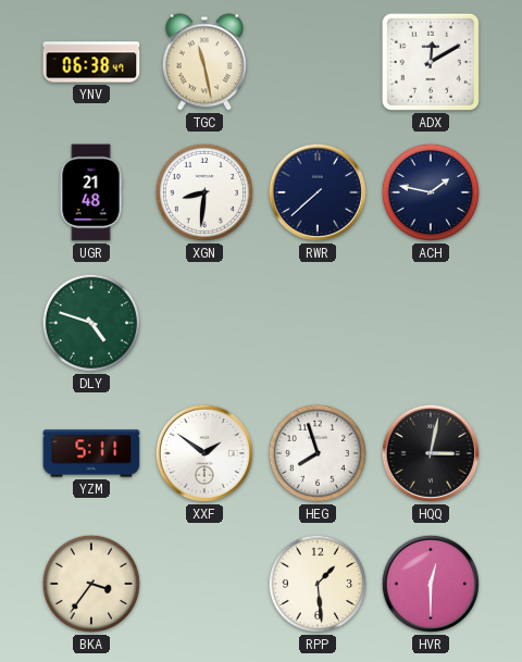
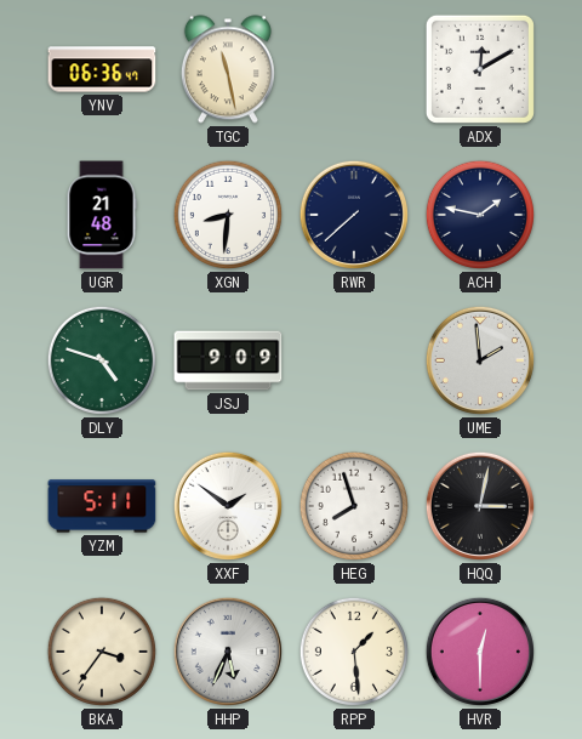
YNV: 06:38 -> 06:36 (102, 69)
JSJ: none -> 9:09 (228, 360)
UME: none -> 1:59 (480, 360)
HHP: none -> 5:34 (228, 652)
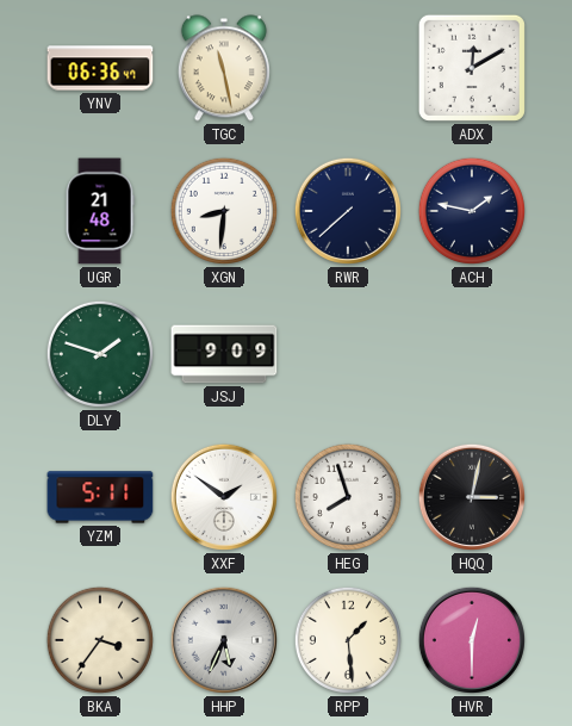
DLY: 4:48 -> 1:48 (100, 354)
UME: 1:59 -> none (480, 360)
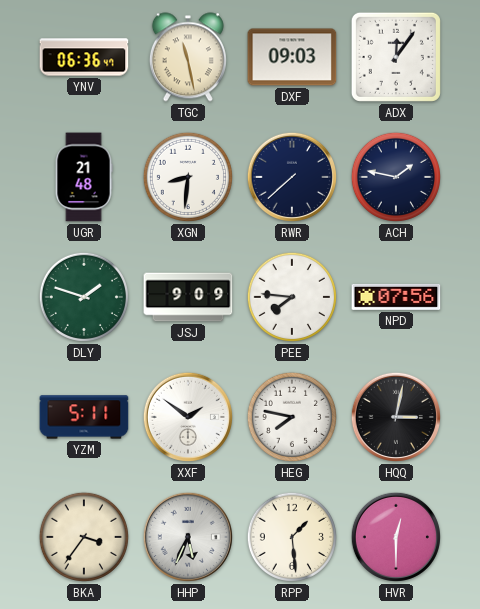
DXF: none -> 09:03 (292, 57)
ADX: 12:10 -> 12:06 (396, 57)
PEE: none -> 7:46 (292, 297)
NPD: none -> 07:56 (396, 297)
HEG: 7:57 -> 7:47 (292, 417)
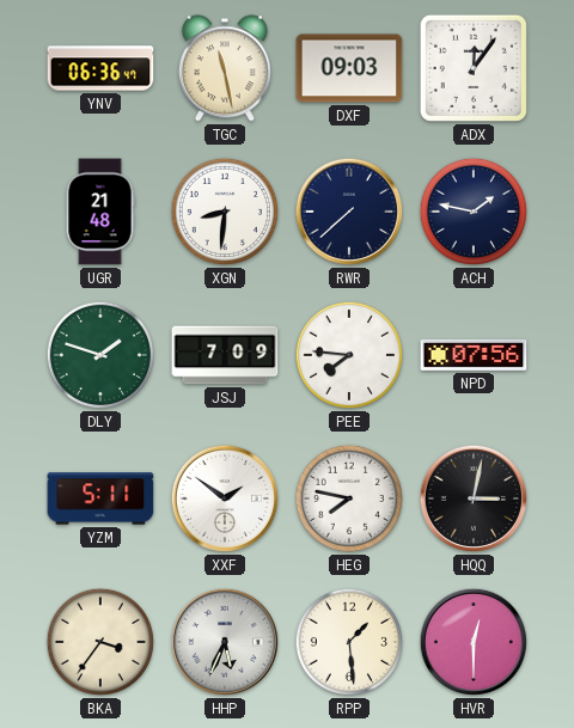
JSJ: 9:09 -> 7:09 (225, 355)
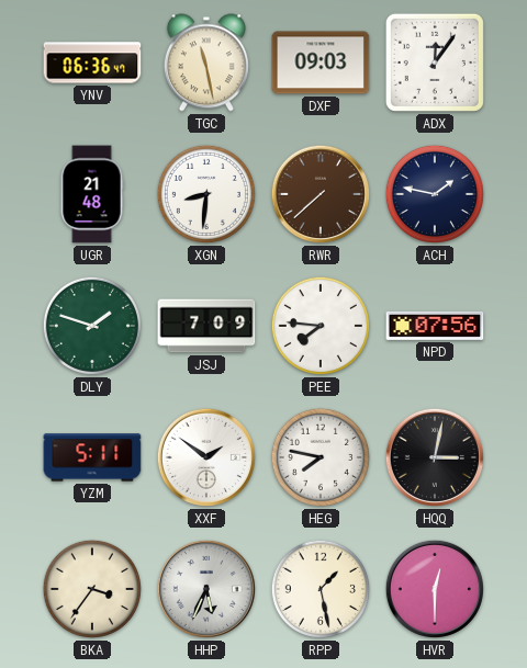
RWR dial: navy -> brown (321, 194)
RPP: 1:29 -> 1:28 (321, 589)
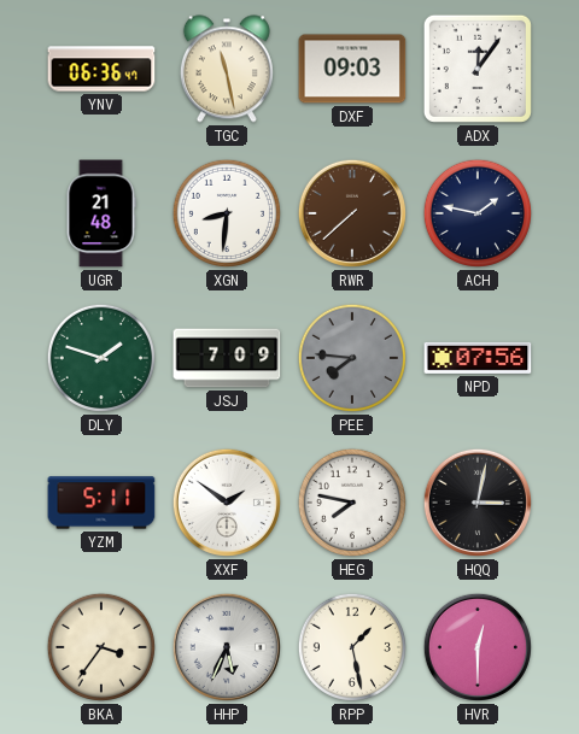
PEE dial: white -> grey (352, 358)
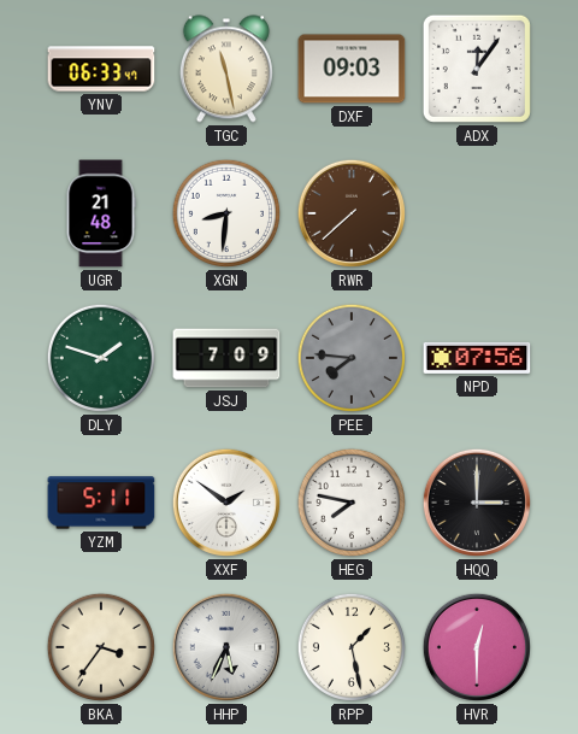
YNV: 06:36 -> 06:33 (101, 69)
ACH: 1:47 -> none (478, 213)
HQQ: 3:02 -> 3:00 (477, 503)
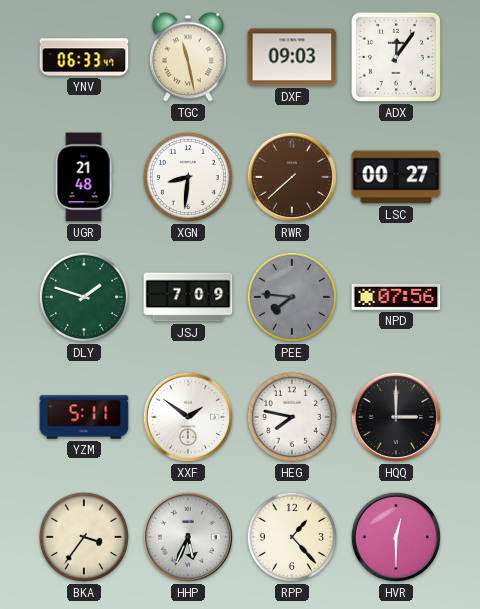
LSC: none -> 00:27 (396, 177)
RPP: 1:28 -> 1:23 (292, 537)
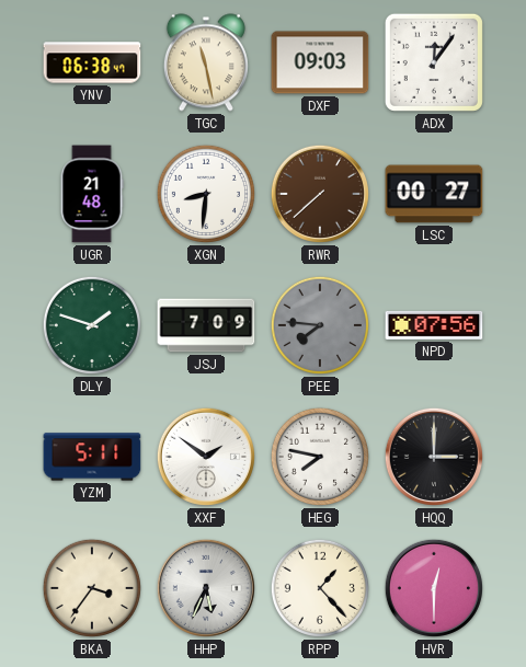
YNV: 06:33 -> 06:38 (92, 62)
